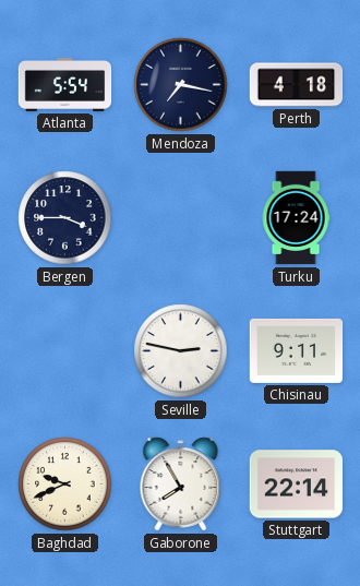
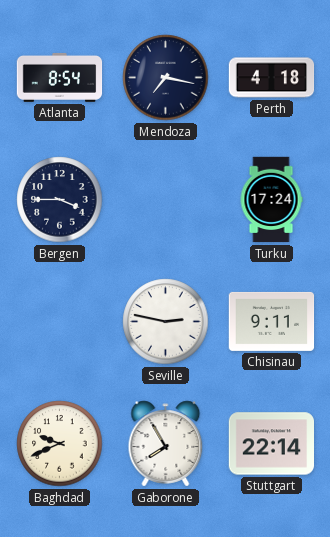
Atlanta: 5:54 -> 8:54 (60, 77)
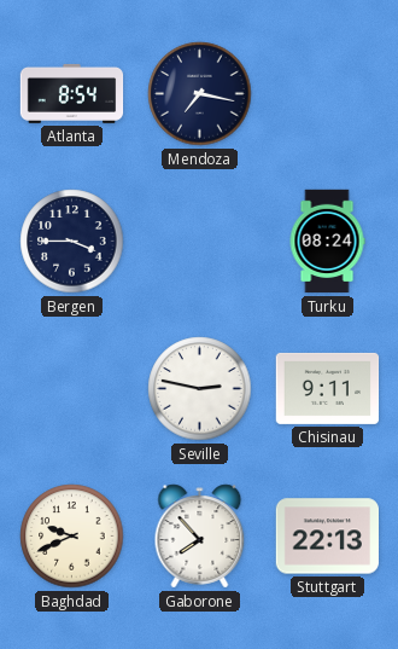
Perth: 4:18 -> none (272, 78)
Turku: 17:24 -> 08:24 (327, 242)
Gaborone: 7:55 -> 7:53 (200, 537)
Stuttgart: 22:14 -> 22:13 (327, 537)
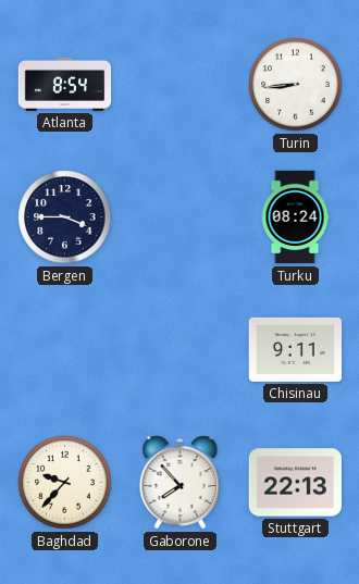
Mendoza: 7:17 -> none (200, 94)
Turin: none -> 8:44 (296, 85)
Seville: 2:47 -> none (200, 389)
Baghdad: 9:41 -> 9:37 (65, 483)
